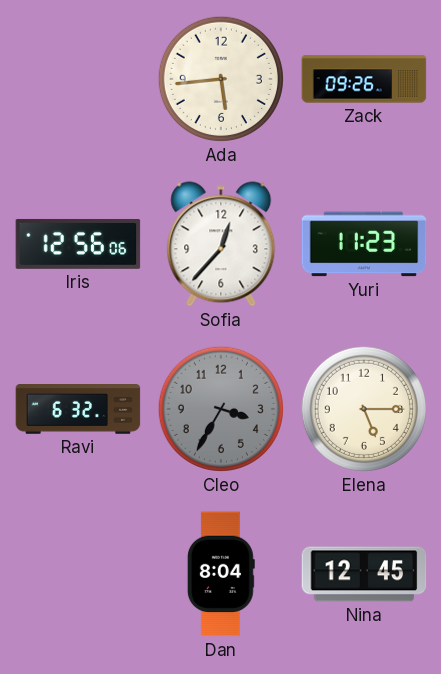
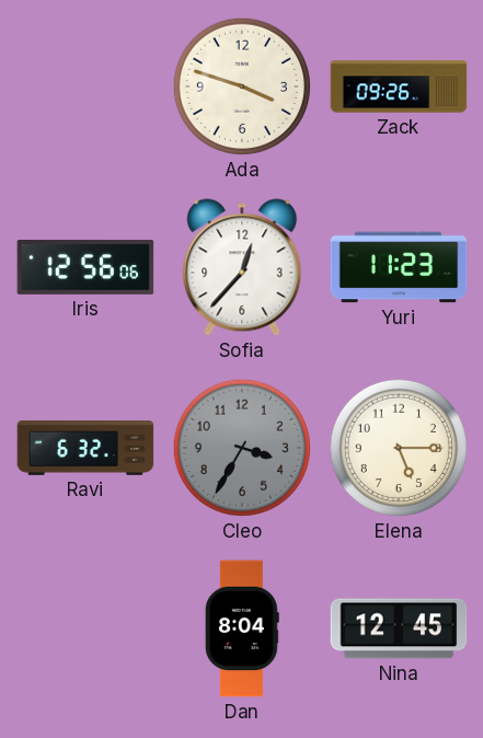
Ada: 5:44 -> 3:48 (242, 87)
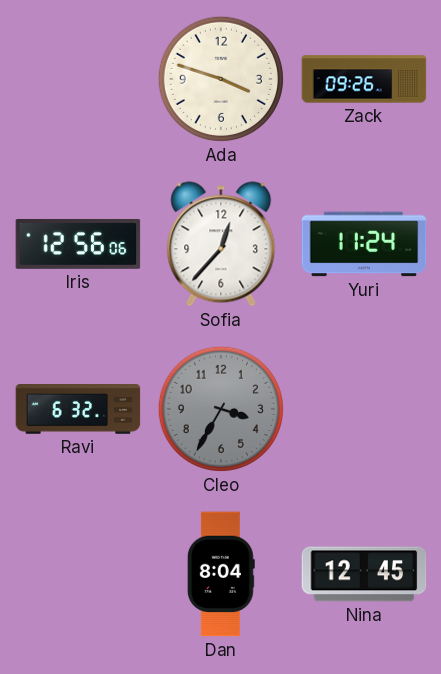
Yuri: 11:23 -> 11:24 (364, 244)
Elena: 5:15 -> none (399, 448)
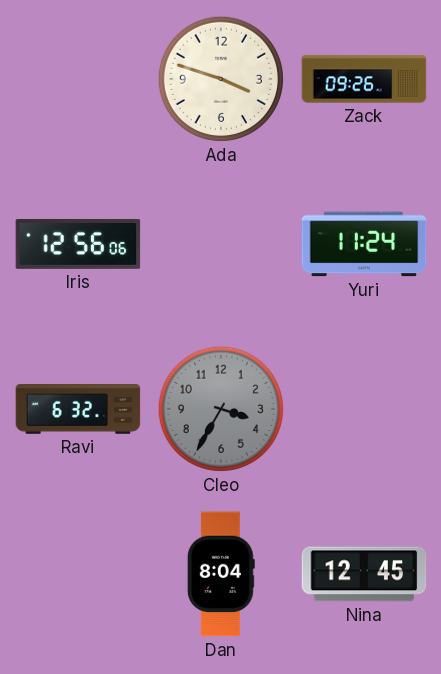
Sofia: 12:37 -> none (221, 244)
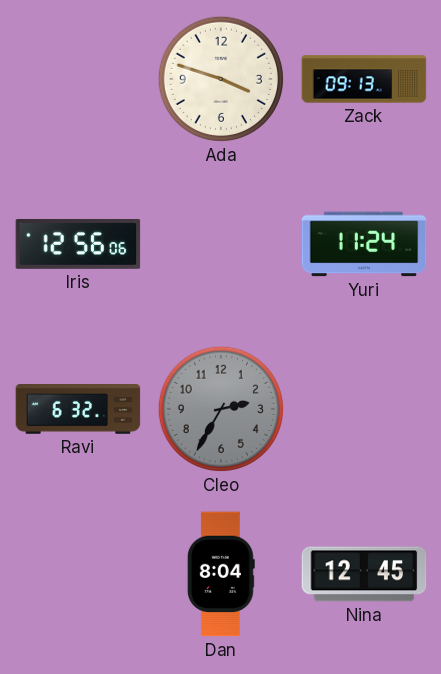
Zack: 09:26 -> 09:13 (364, 79)
Cleo: 3:35 -> 2:35 (221, 409)
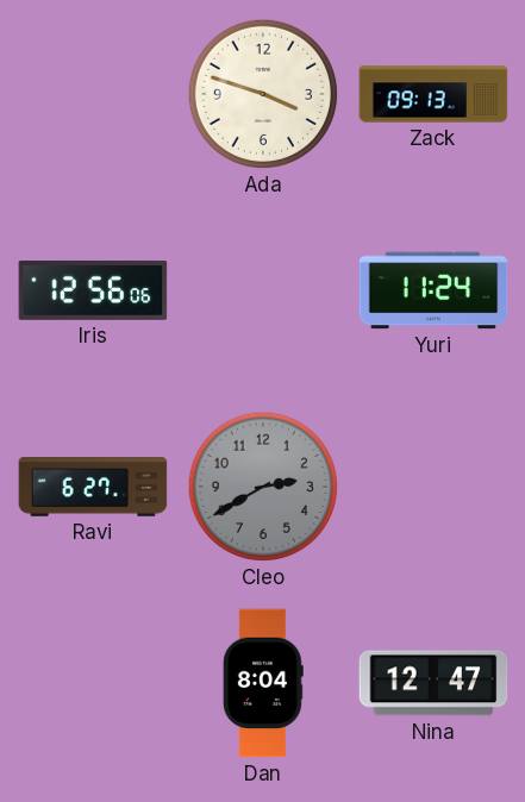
Ravi: 6:32 -> 6:27 (93, 488)
Cleo: 2:35 -> 2:40 (263, 487)
Nina: 12:45 -> 12:47 (433, 683)
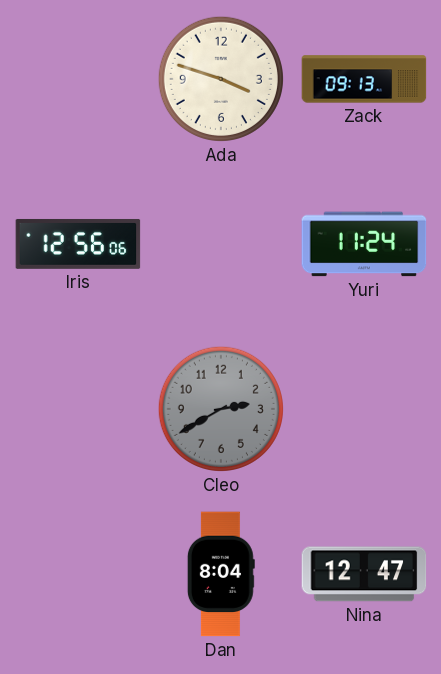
Ravi: 6:27 -> none (93, 488)
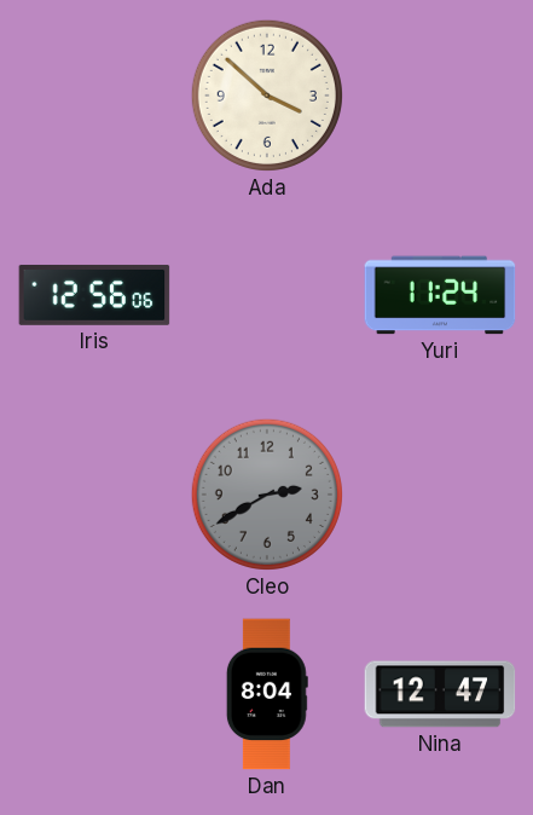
Ada: 3:48 -> 3:52 (267, 96)
Zack: 09:13 -> none (364, 79)
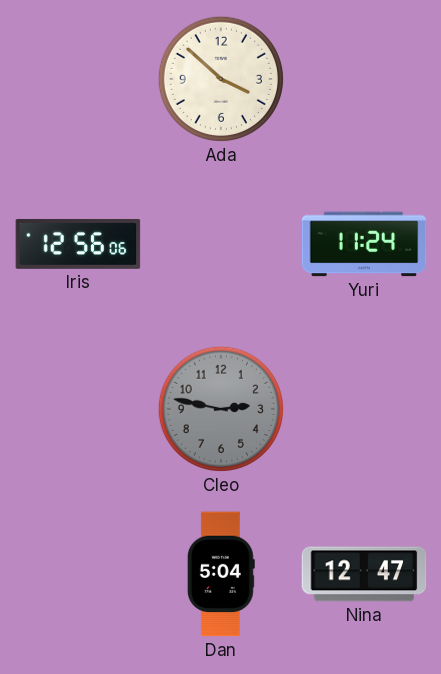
Cleo: 2:40 -> 2:47 (221, 409)
Dan: 8:04 -> 5:04 (221, 574)
